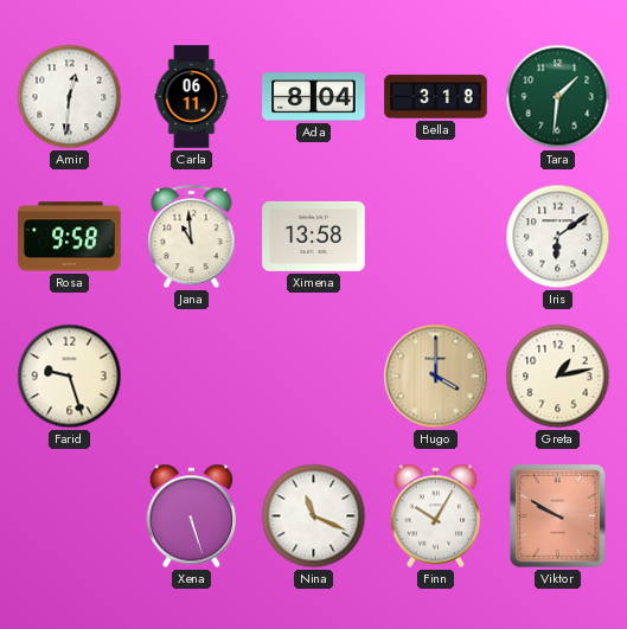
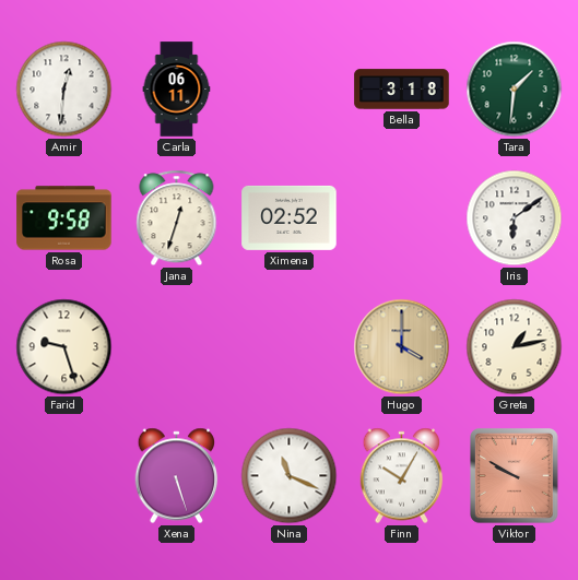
Ada: 8:04 -> none (314, 97)
Jana: 10:59 -> 12:33 (177, 218)
Ximena: 13:58 -> 02:52 (290, 217)
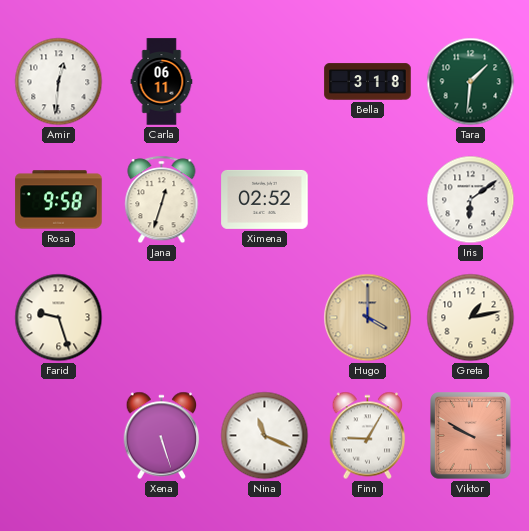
Finn: 10:05 -> 9:05 (368, 436)
